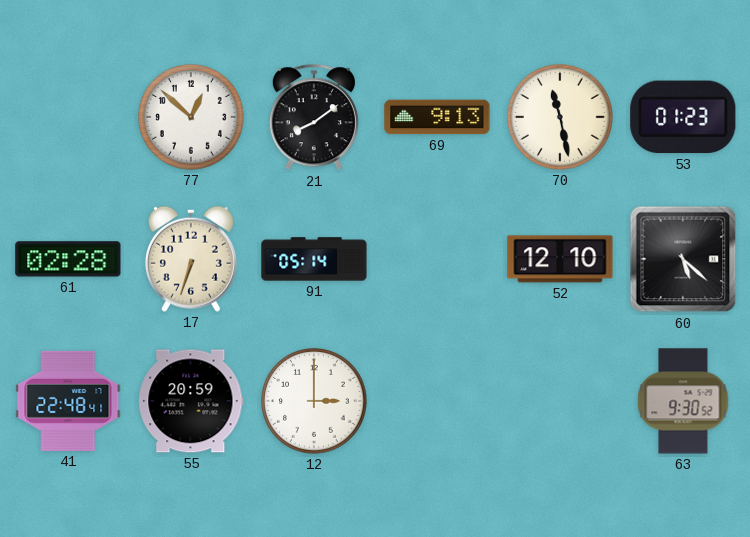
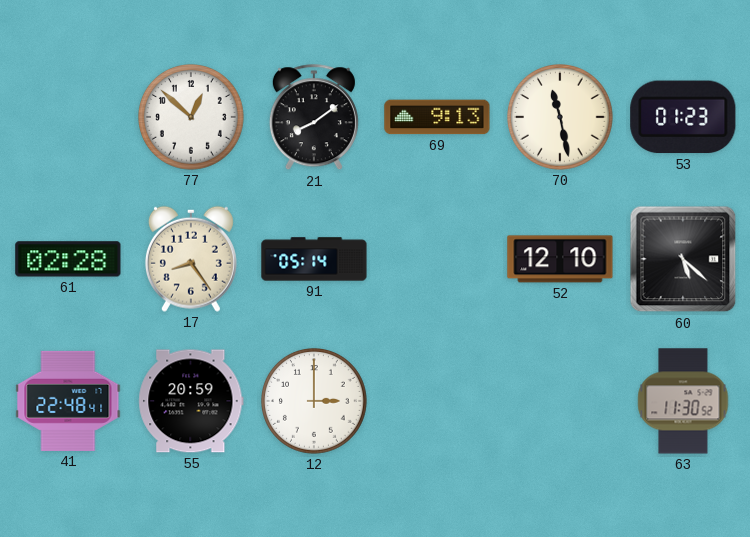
17: 6:33 -> 8:24 (191, 259)
63: 9:30 -> 11:30 (683, 401)
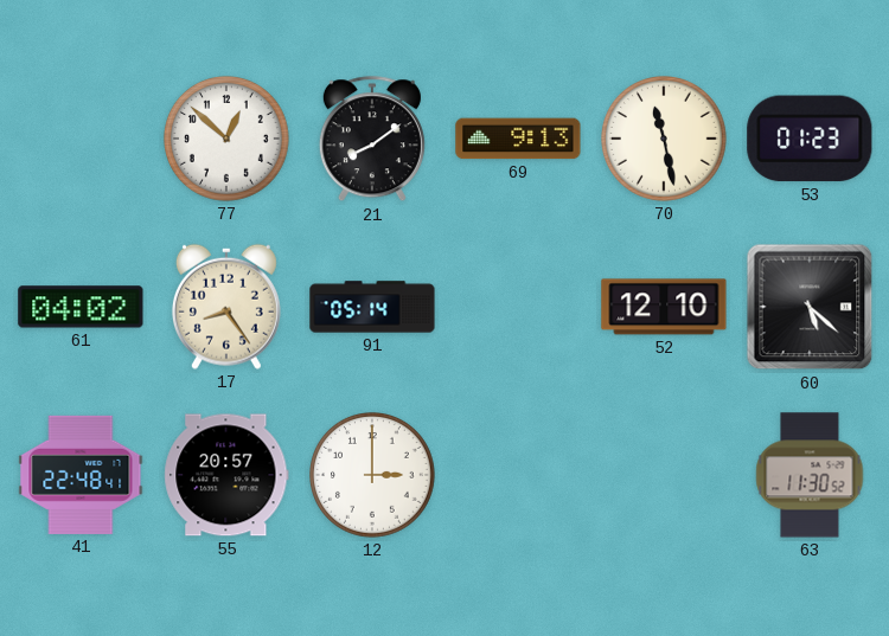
61: 02:28 -> 04:02 (81, 307)
55: 20:59 -> 20:57 (226, 475)
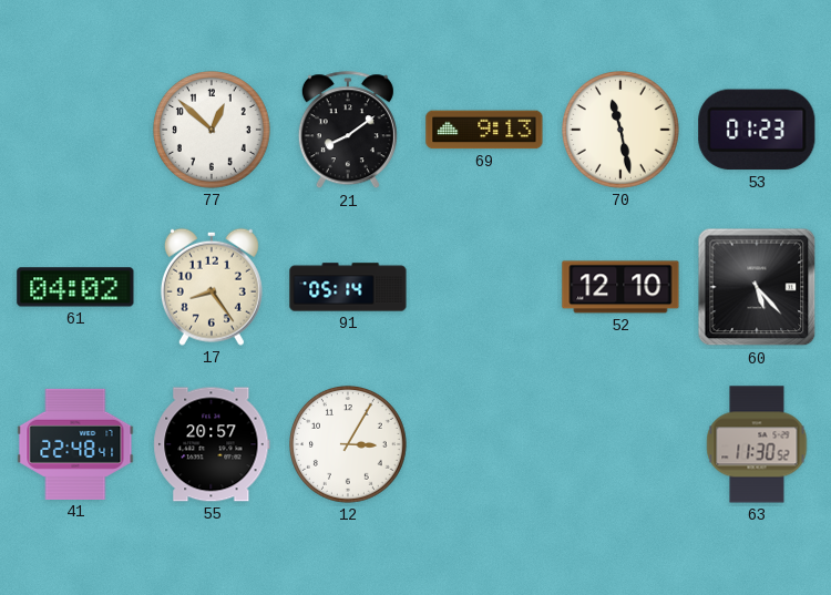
60: 5:22 -> 5:23 (757, 287)
12: 3:00 -> 3:05 (349, 445)
